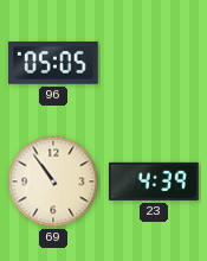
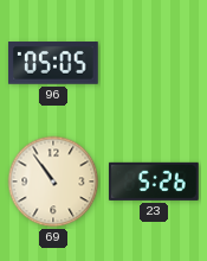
23: 4:39 -> 5:26 (154, 182)
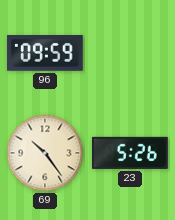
96: 05:05 -> 09:59 (45, 54)
69: 10:54 -> 10:24 (45, 153)
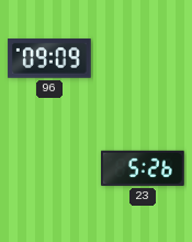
96: 09:59 -> 09:09 (49, 59)
69: 10:24 -> none (45, 153)
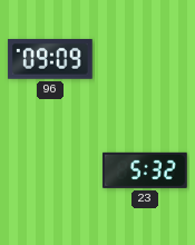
23: 5:26 -> 5:32 (145, 170)
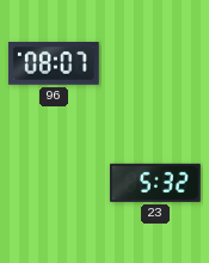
96: 09:09 -> 08:07 (54, 65)
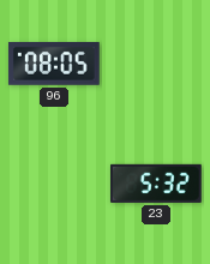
96: 08:07 -> 08:05 (54, 65)
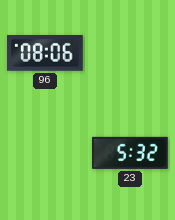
96: 08:05 -> 08:06 (45, 54)
